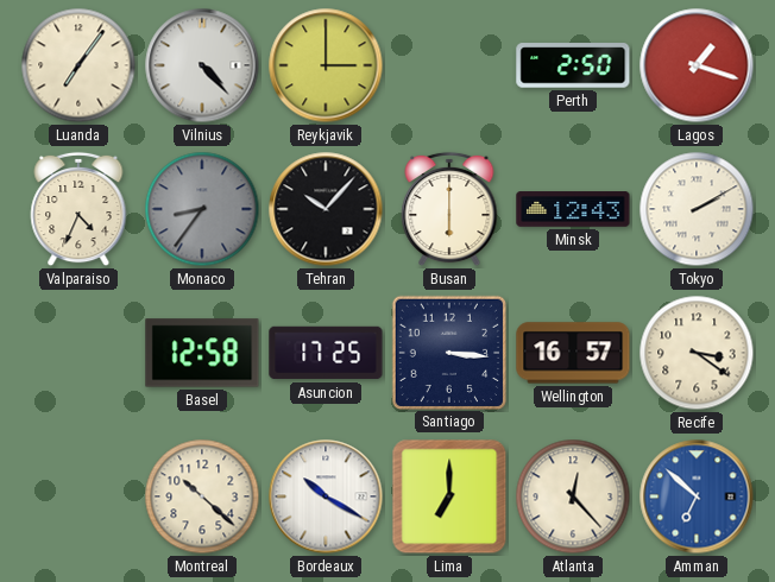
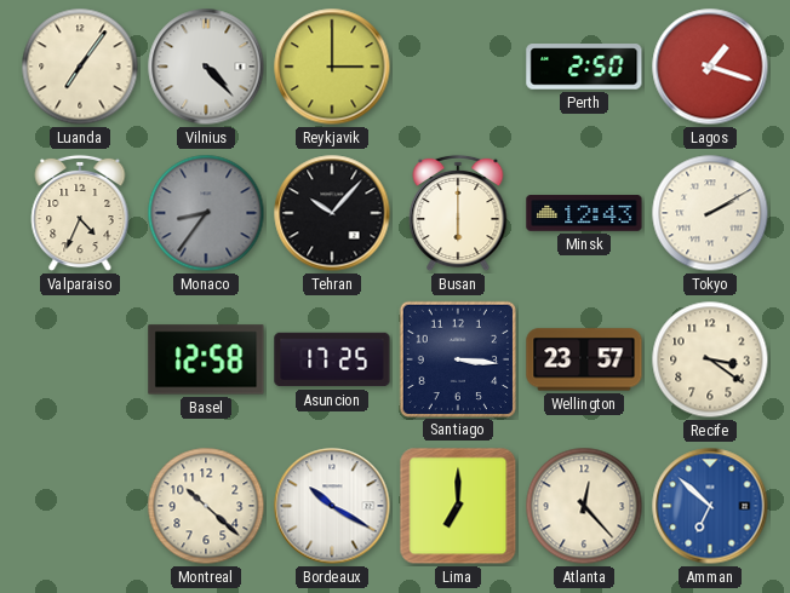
Wellington: 16:57 -> 23:57 (584, 359)
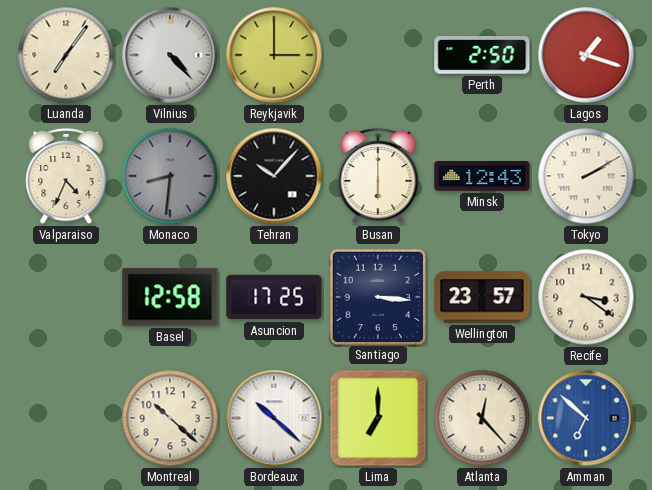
Monaco: 8:36 -> 8:31 (170, 176)
Bordeaux: 10:20 -> 10:22 (274, 418)
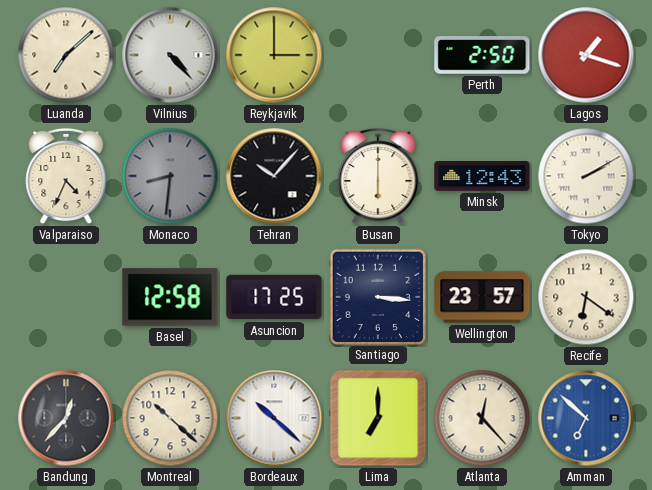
Luanda: 7:06 -> 7:08 (66, 55)
Recife: 3:21 -> 6:21 (586, 297)
Bandung: none -> 12:37 (66, 418)
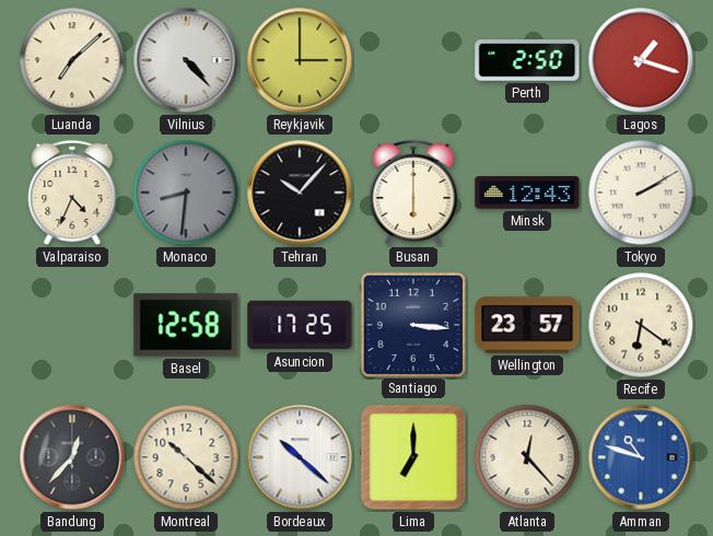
Amman: 6:52 -> 10:48 (641, 457)
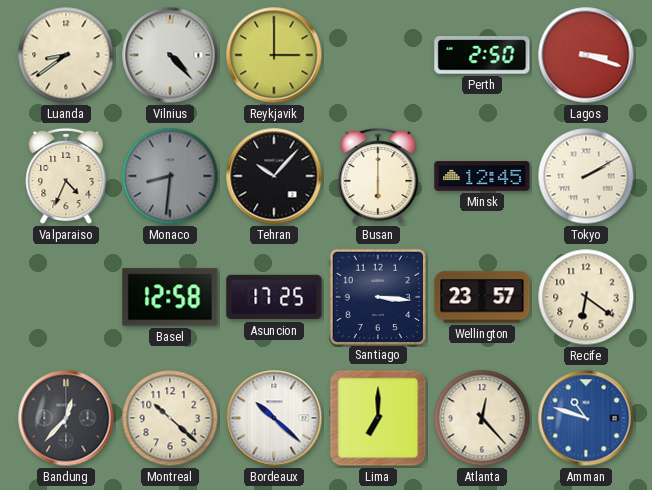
Luanda: 7:08 -> 8:39 (66, 55)
Lagos: 1:18 -> 3:18 (586, 55)
Minsk: 12:43 -> 12:45 (482, 176)
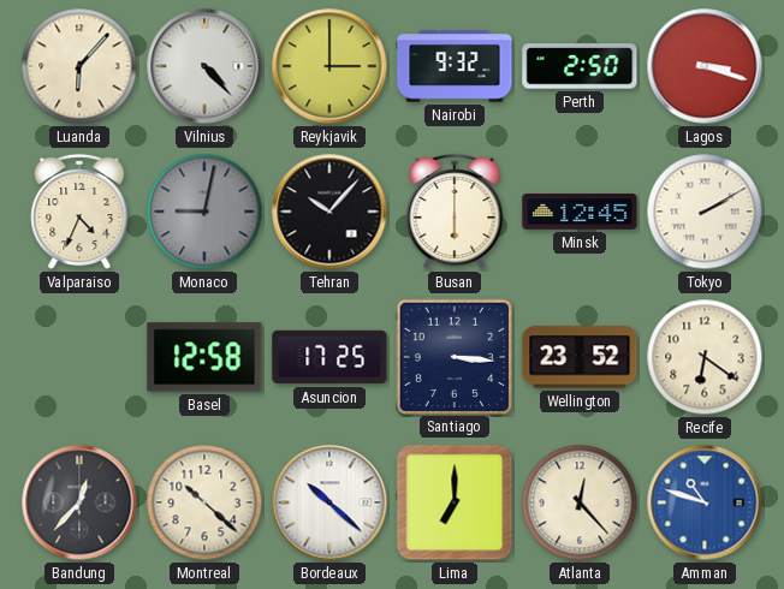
Luanda: 8:39 -> 6:07 (79, 66)
Nairobi: none -> 9:32 (455, 66)
Monaco: 8:31 -> 9:02 (204, 212)
Wellington: 23:57 -> 23:52 (580, 357)
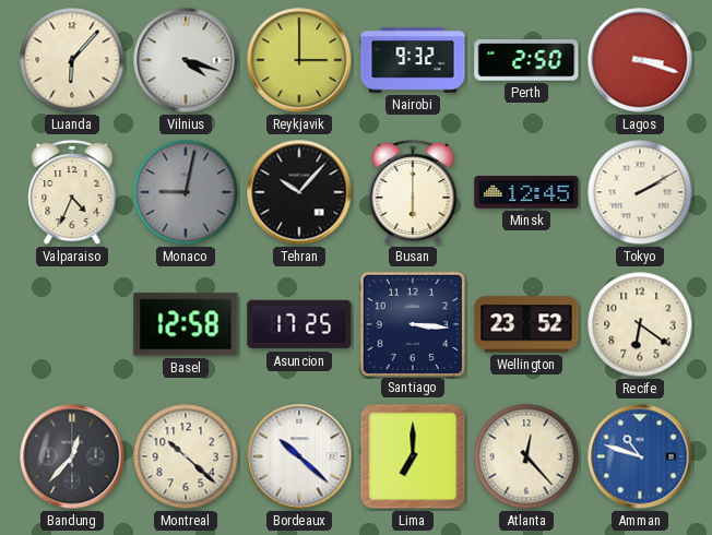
Vilnius: 4:23 -> 4:18 (186, 60)
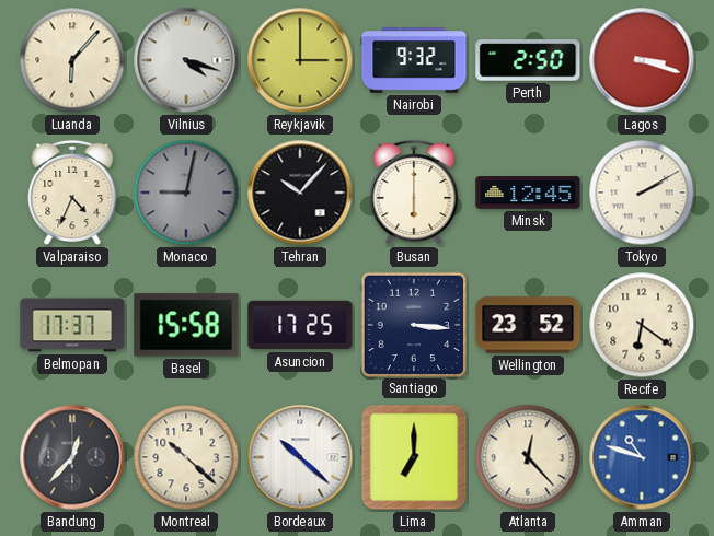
Belmopan: none -> 17:37 (72, 325)
Basel: 12:58 -> 15:58 (186, 325)
